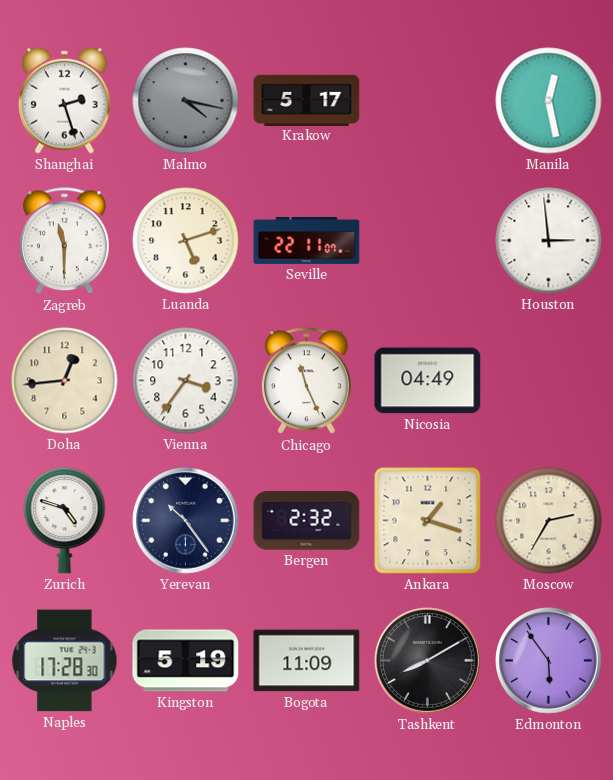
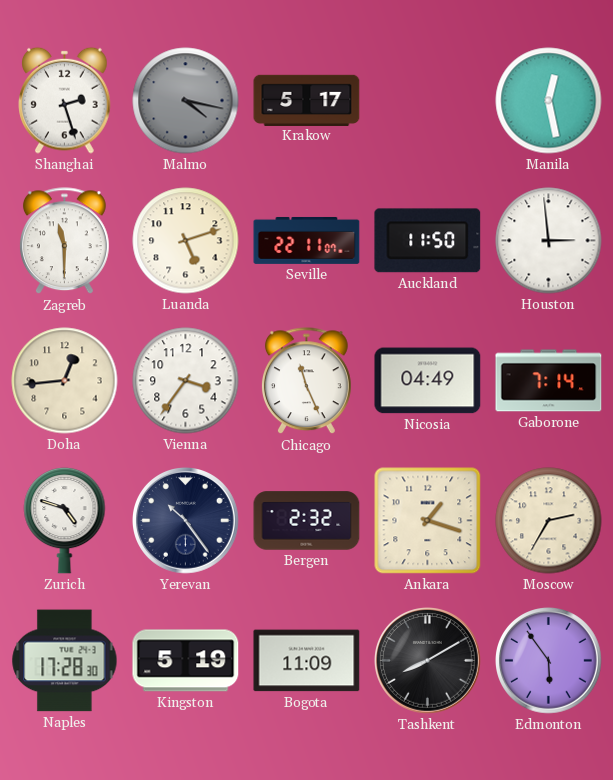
Auckland: none -> 11:50 (428, 241)
Gaborone: none -> 7:14 (549, 381)
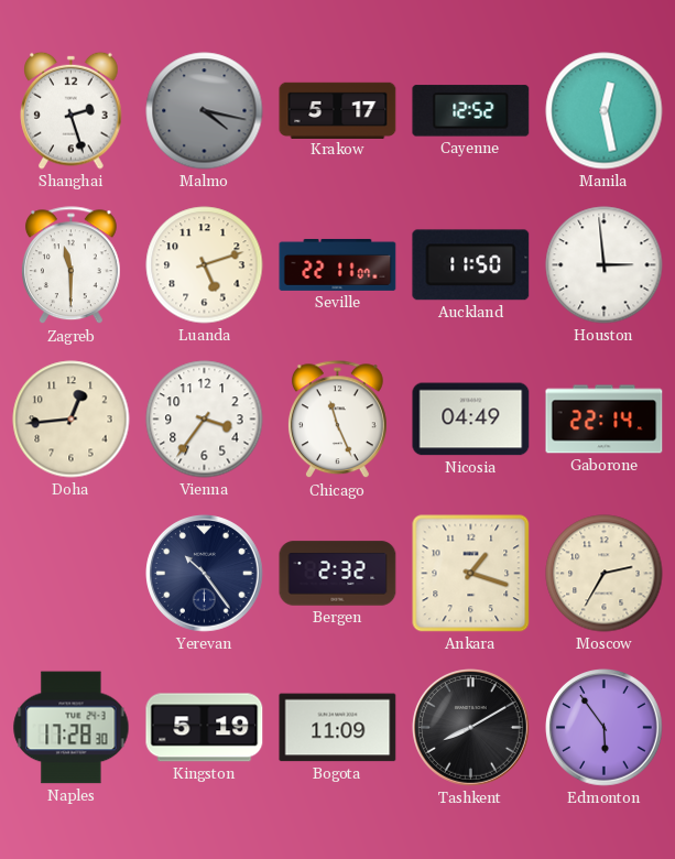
Cayenne: none -> 12:52 (471, 111)
Gaborone: 7:14 -> 22:14 (605, 420)
Zurich: 4:48 -> none (65, 520)
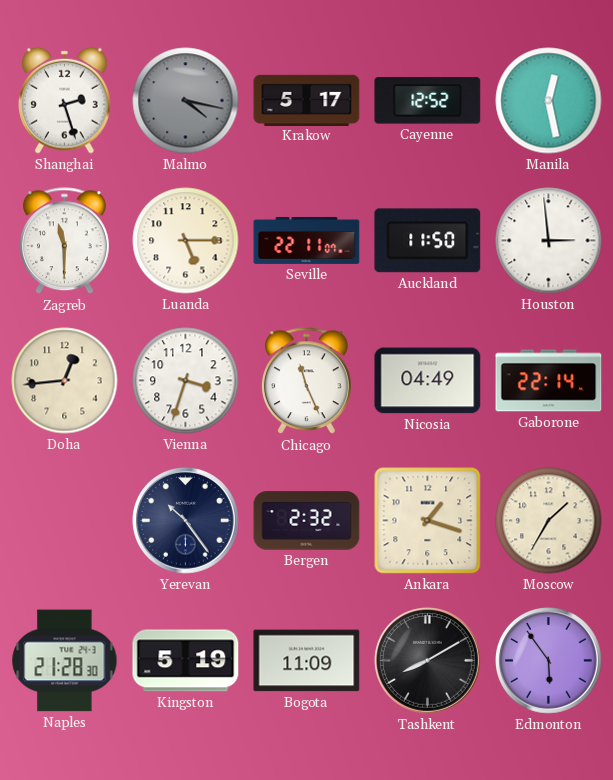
Luanda: 5:12 -> 5:15 (186, 241)
Vienna: 3:36 -> 3:33 (186, 381)
Moscow: 2:35 -> 1:35 (549, 521)
Naples: 17:28 -> 21:28 (65, 661)
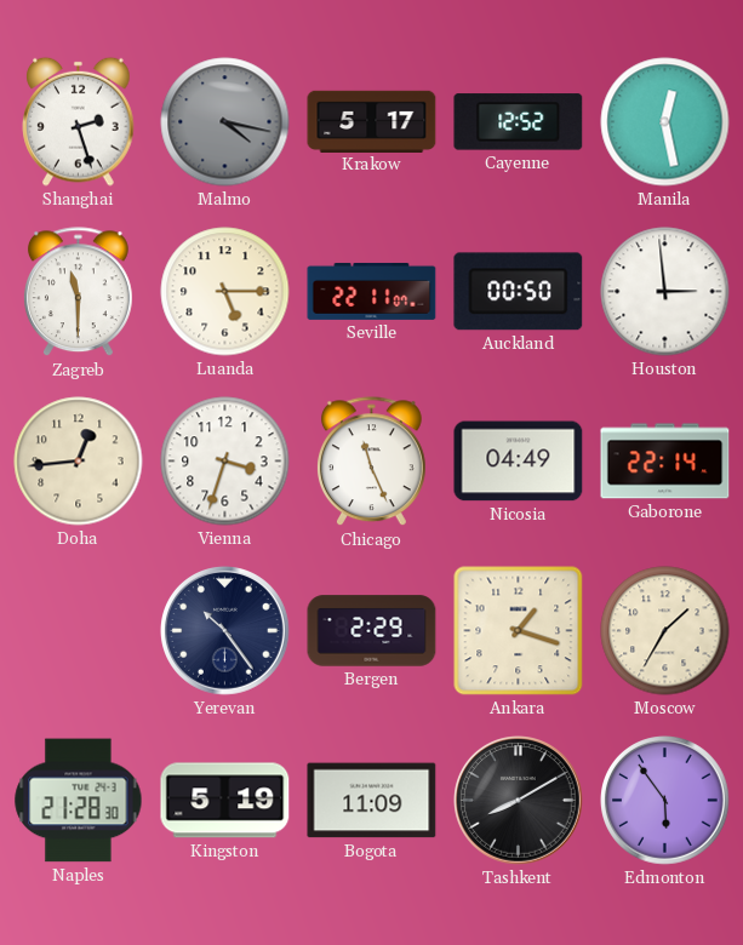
Auckland: 11:50 -> 00:50 (519, 292)
Bergen: 2:32 -> 2:29 (372, 631)
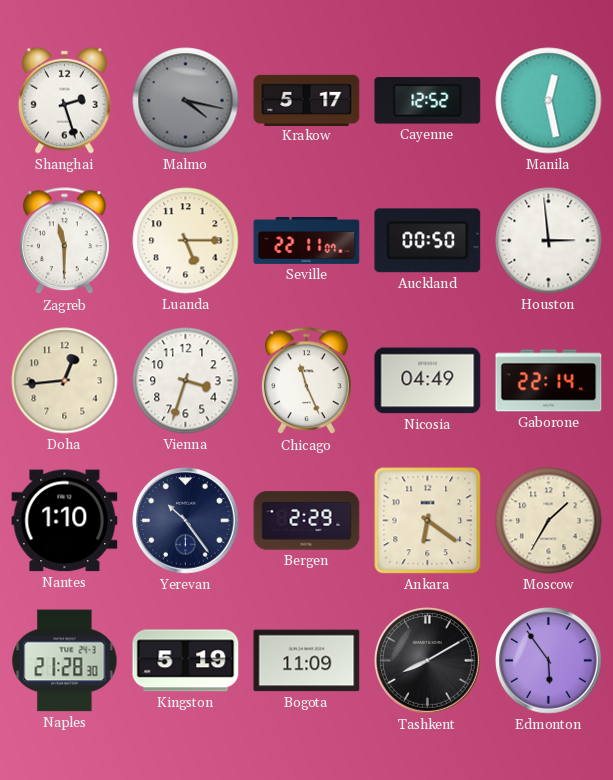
Nantes: none -> 1:10 (65, 521)
Ankara: 1:18 -> 6:21 (428, 521)
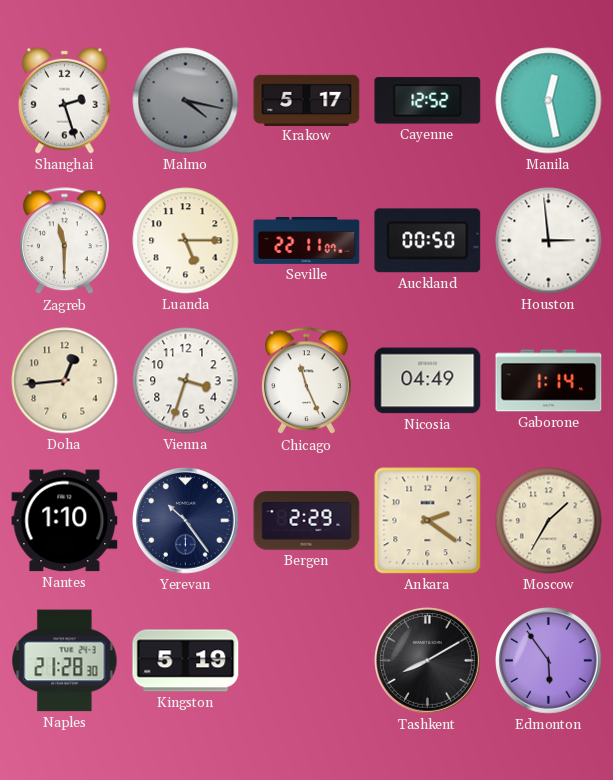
Gaborone: 22:14 -> 1:14 (549, 381)
Ankara: 6:21 -> 2:21 (428, 521)
Bogota: 11:09 -> none (307, 661)
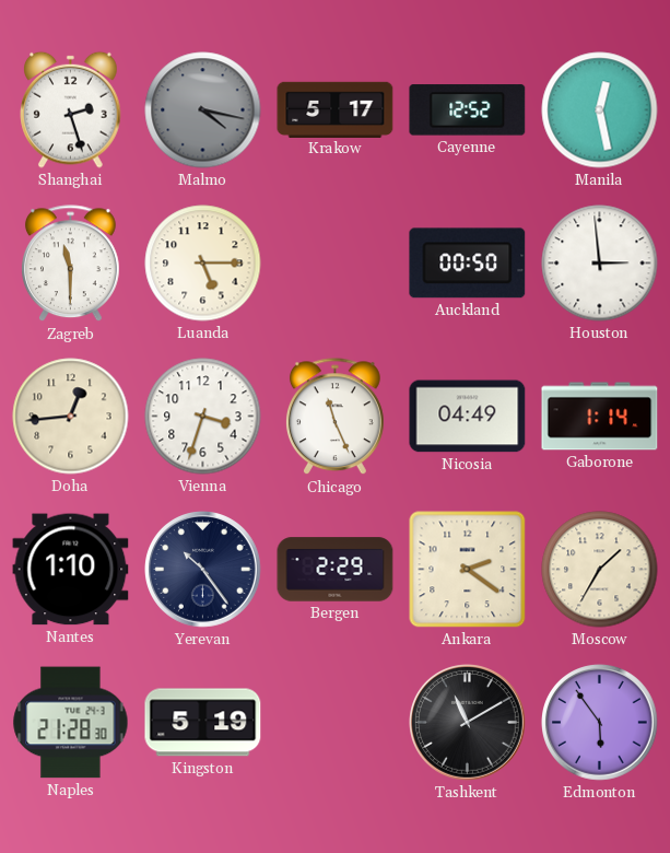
Seville: 22:11 -> none (307, 240)
Tashkent: 8:10 -> 11:10 (468, 723)
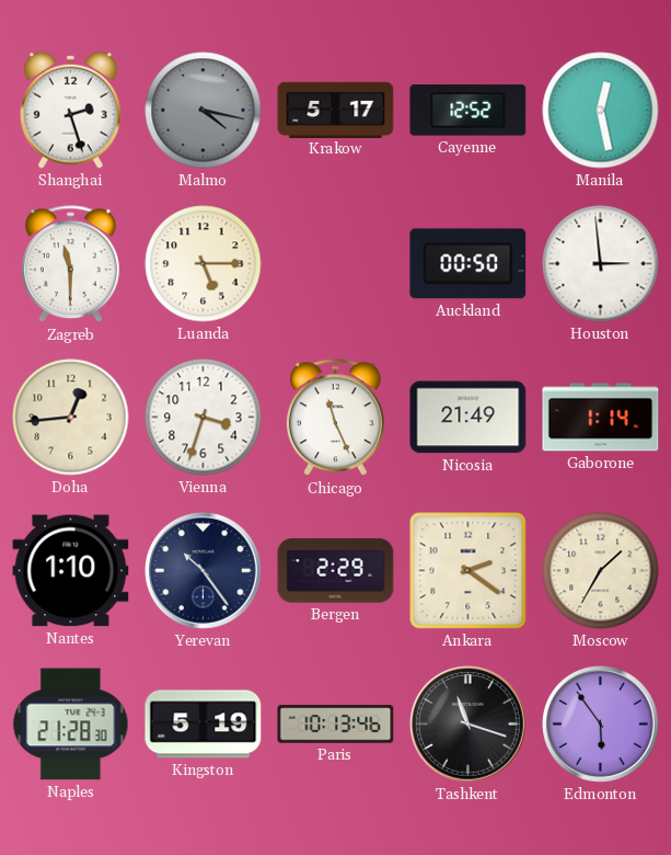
Nicosia: 04:49 -> 21:49 (468, 418)
Paris: none -> 10:13 (336, 725)
Tashkent: 11:10 -> 11:18 (468, 725)
